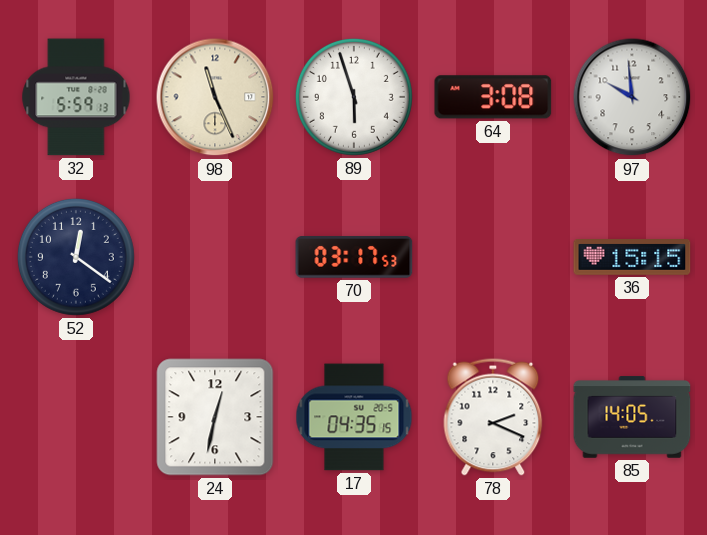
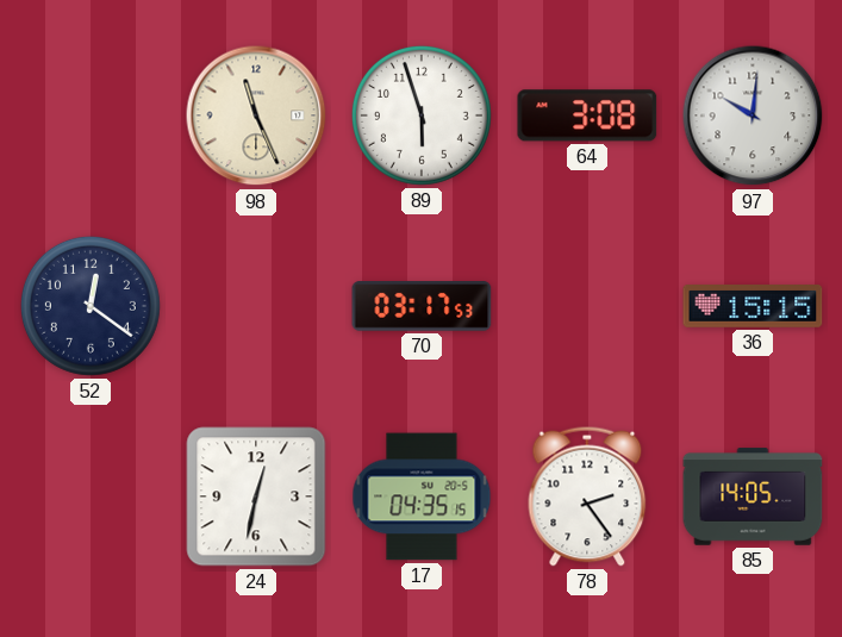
32: 5:59 -> none (76, 97)
97: 9:59 -> 10:01 (753, 115)
78: 2:19 -> 2:24 (587, 497)
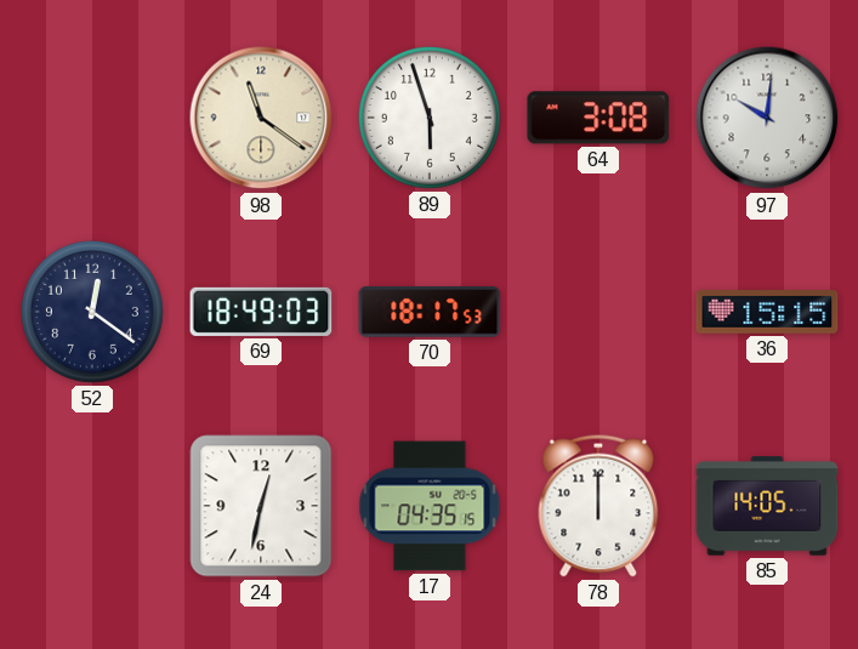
98: 11:26 -> 11:21 (261, 118)
69: none -> 18:49 (261, 312)
70: 03:17 -> 18:17 (430, 312)
78: 2:24 -> 12:00 (598, 506)
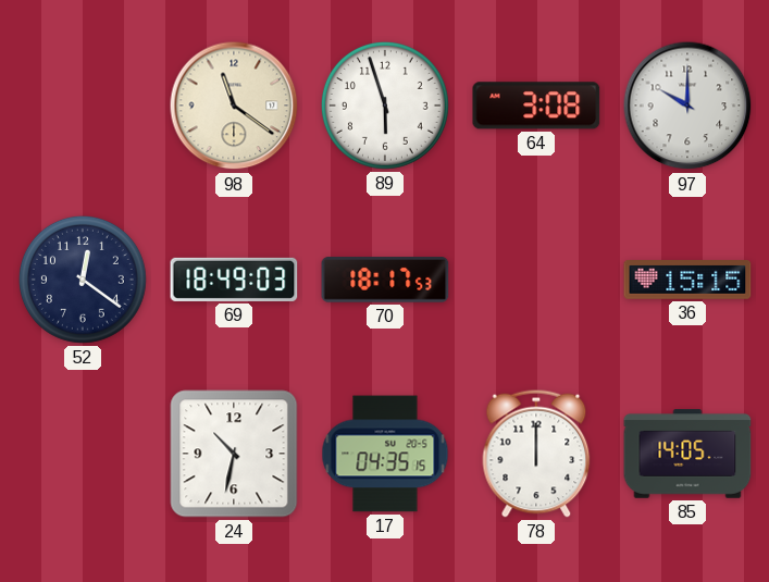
97: 10:01 -> 10:00 (687, 106)
24: 12:32 -> 10:32 (234, 454)
